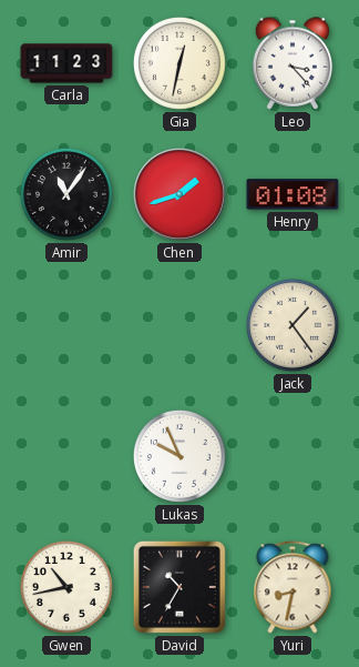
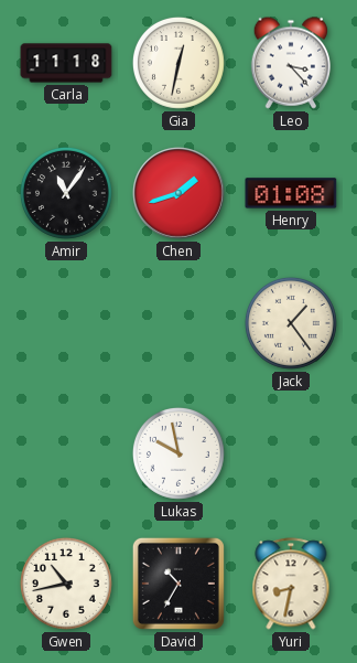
Carla: 11:23 -> 11:18 (66, 63)
Lukas: 9:56 -> 9:58 (178, 453)
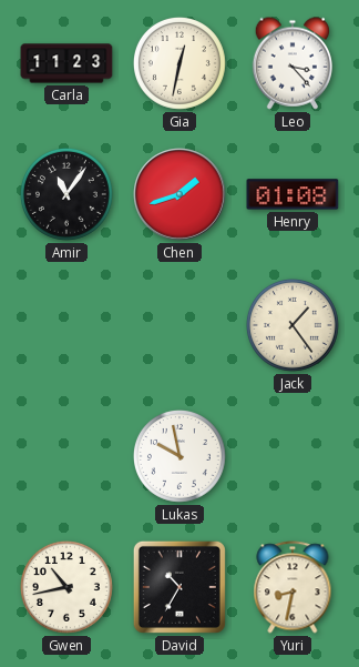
Carla: 11:18 -> 11:23 (66, 63)
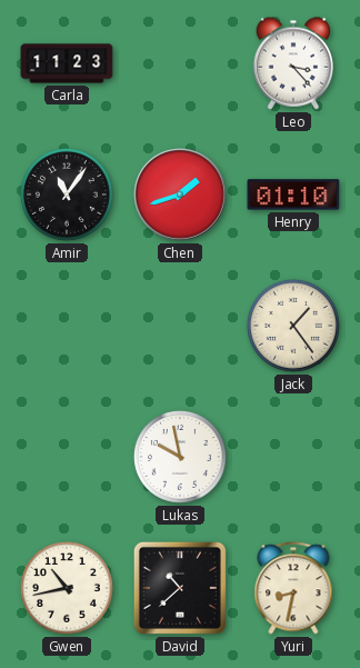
Gia: 12:32 -> none (179, 63)
Henry: 01:08 -> 01:10 (293, 195)
David: 10:35 -> 10:38 (180, 588)
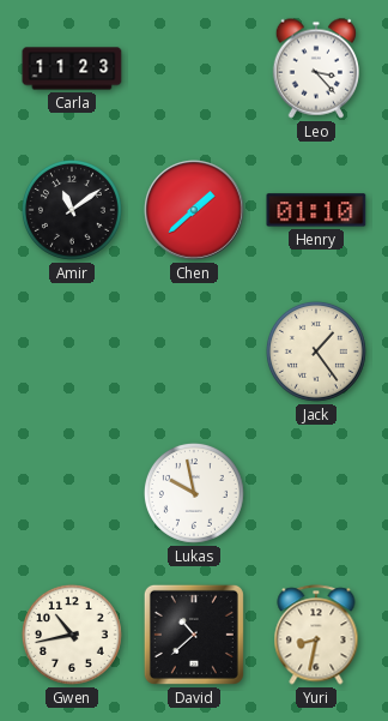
Amir: 11:06 -> 11:09 (72, 210)
Chen: 1:42 -> 1:38 (194, 210)
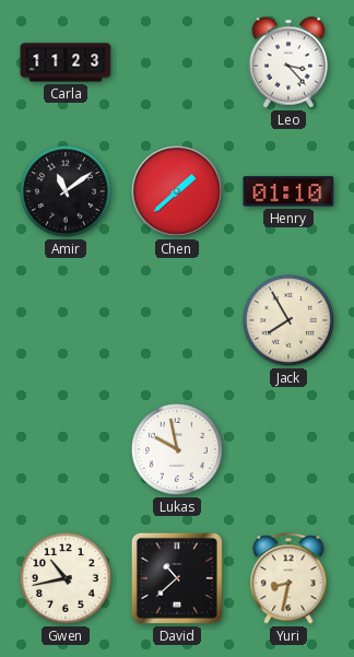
Jack: 1:24 -> 7:55 (288, 320)
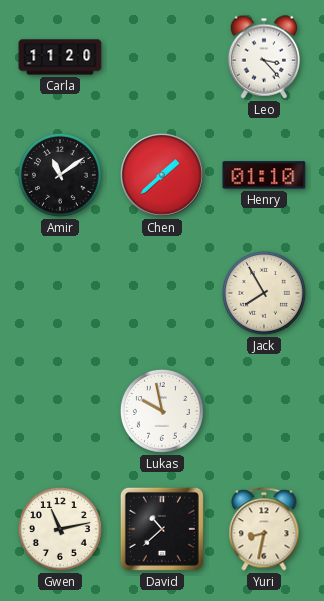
Carla: 11:23 -> 11:20 (60, 57)
Gwen: 10:43 -> 11:13 (60, 529)
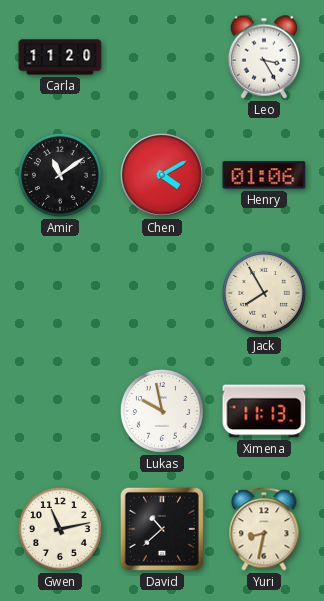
Leo: 3:23 -> 3:25 (263, 57)
Chen: 1:38 -> 4:10 (162, 175)
Henry: 01:10 -> 01:06 (264, 175)
Ximena: none -> 11:13 (264, 411)
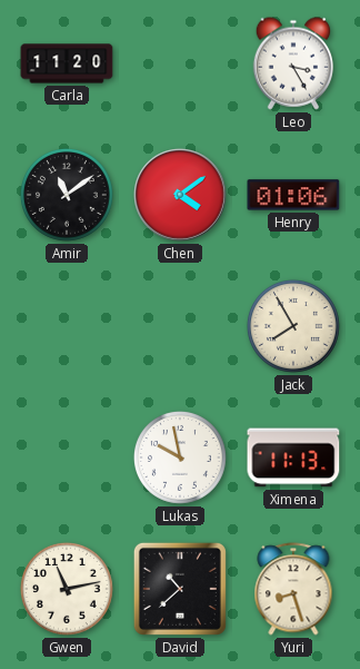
Chen: 4:10 -> 4:09 (180, 195)
Yuri: 8:32 -> 8:27 (293, 589)
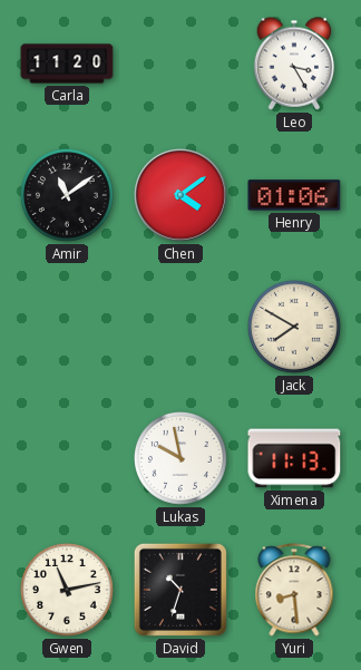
Jack: 7:55 -> 7:50 (294, 327)
David: 10:38 -> 10:33 (180, 590)
Yuri: 8:27 -> 8:29 (294, 590)
